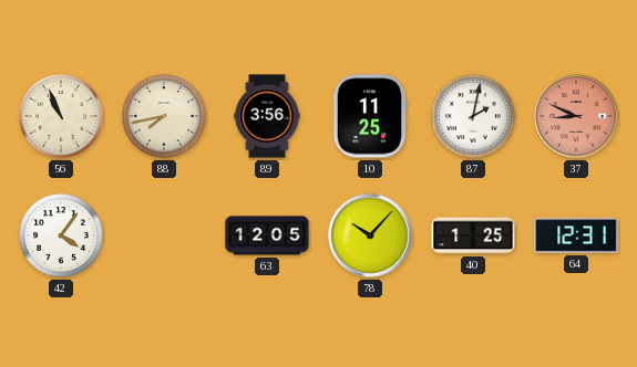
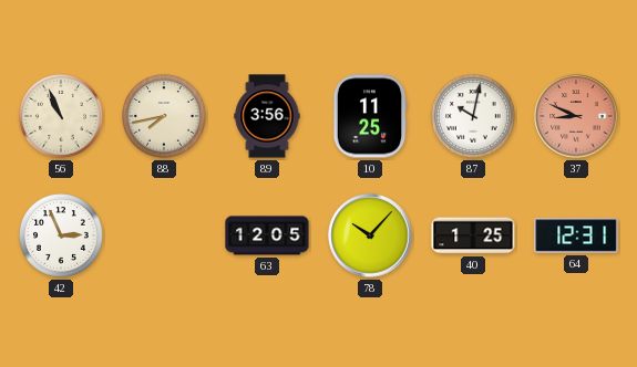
87: 2:02 -> 10:02 (474, 117)
42: 4:06 -> 2:56 (62, 237)
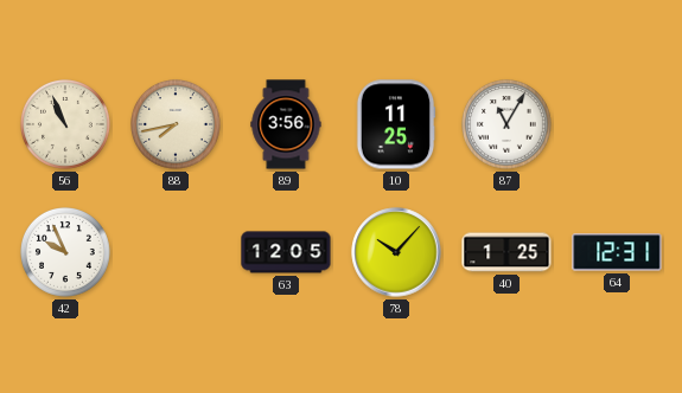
87: 10:02 -> 11:05 (508, 125)
37: 8:49 -> none (576, 116)
42: 2:56 -> 9:56 (66, 253)
